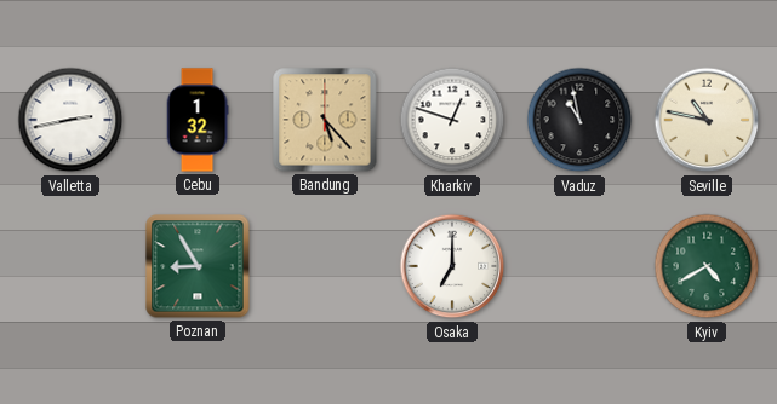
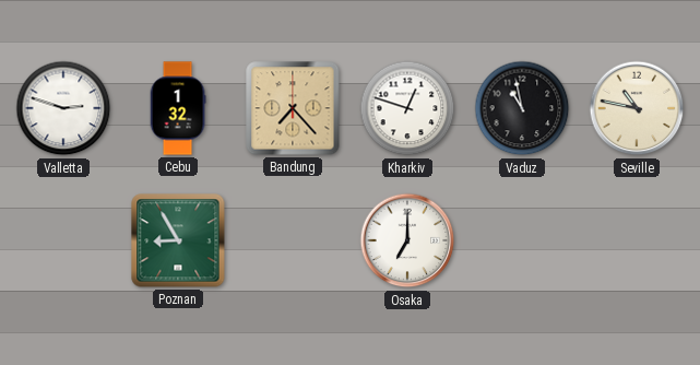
Valletta: 2:43 -> 2:48 (63, 108)
Bandung: 5:23 -> 7:23 (293, 108)
Kyiv: 4:40 -> none (707, 266)
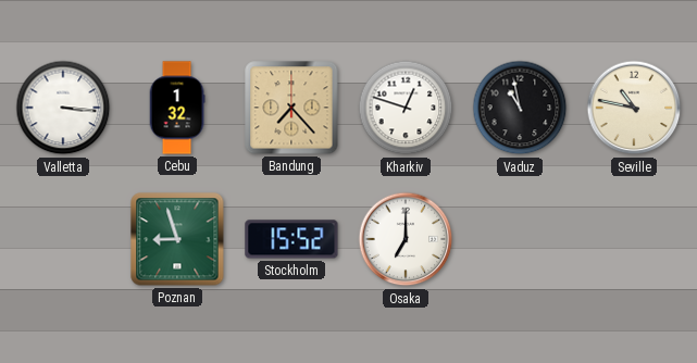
Valletta: 2:48 -> 3:16 (63, 108)
Poznan: 8:55 -> 8:57 (177, 239)
Stockholm: none -> 15:52 (291, 239)
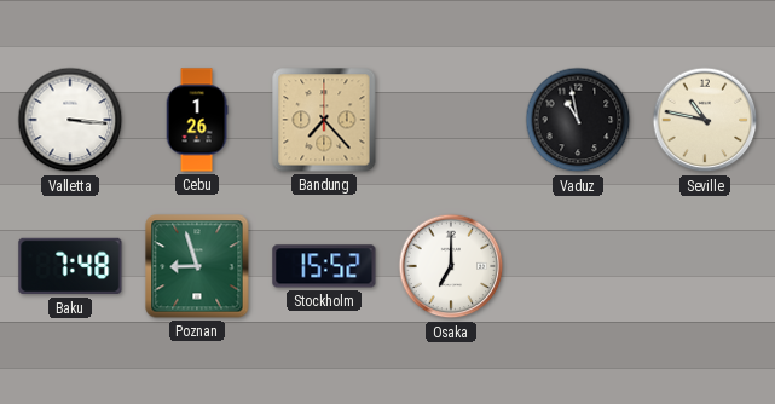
Cebu: 1:32 -> 1:26 (197, 120)
Kharkiv: 12:48 -> none (406, 108)
Baku: none -> 7:48 (70, 266)
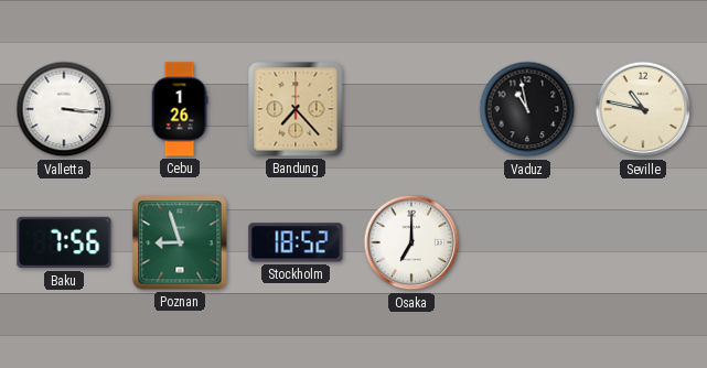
Baku: 7:48 -> 7:56 (64, 242)
Stockholm: 15:52 -> 18:52 (296, 242)
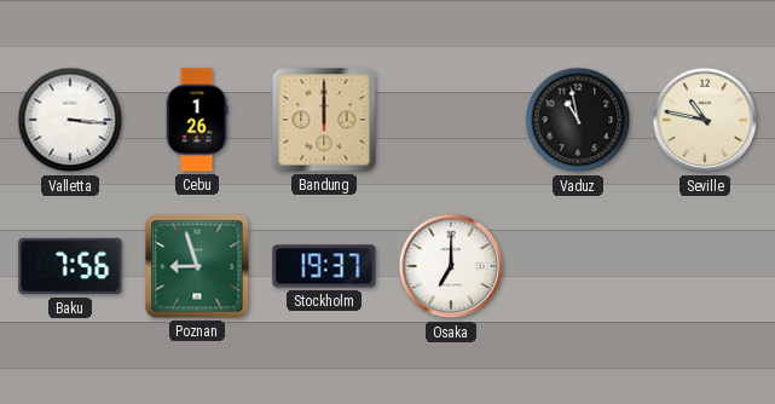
Bandung: 7:23 -> 12:00 (324, 120)
Stockholm: 18:52 -> 19:37 (324, 266)
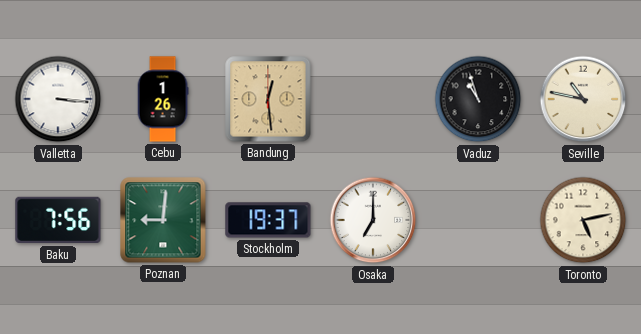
Bandung: 12:00 -> 12:29 (268, 99)
Vaduz: 10:58 -> 10:57 (478, 99)
Poznan: 8:57 -> 9:01 (163, 220)
Toronto: none -> 5:13 (583, 220)
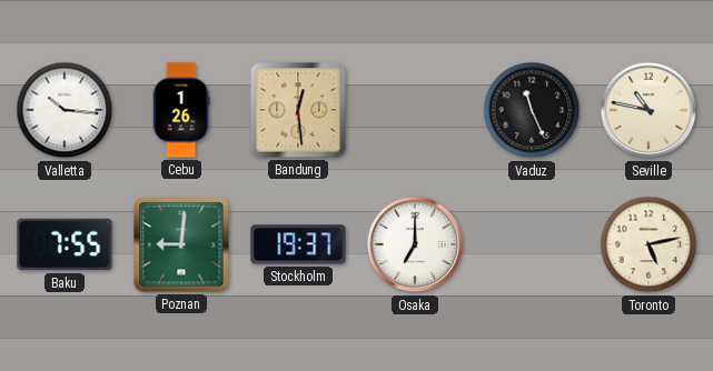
Valletta: 3:16 -> 10:16 (65, 110)
Vaduz: 10:57 -> 11:26 (532, 110)
Baku: 7:56 -> 7:55 (65, 244)
